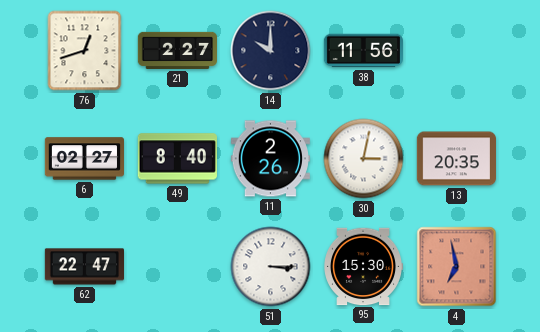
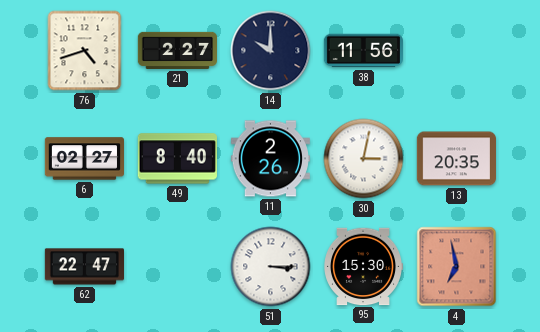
76: 12:42 -> 4:42 (85, 51)
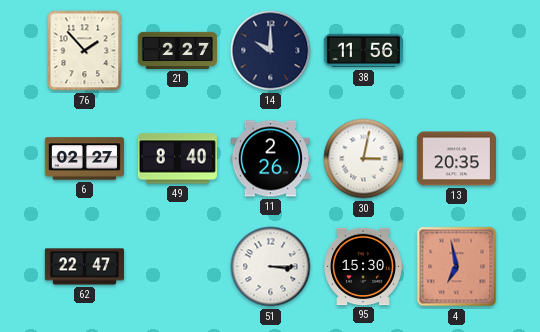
76: 4:42 -> 1:53 (85, 51)
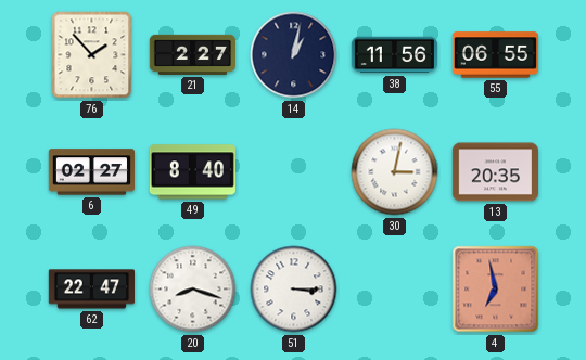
14: 10:00 -> 1:02 (294, 55)
55: none -> 06:55 (495, 55)
11: 2:26 -> none (270, 159)
20: none -> 8:18 (193, 290)
95: 15:30 -> none (363, 267)
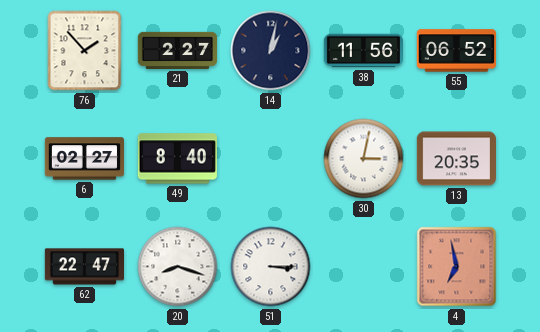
55: 06:55 -> 06:52 (456, 51)
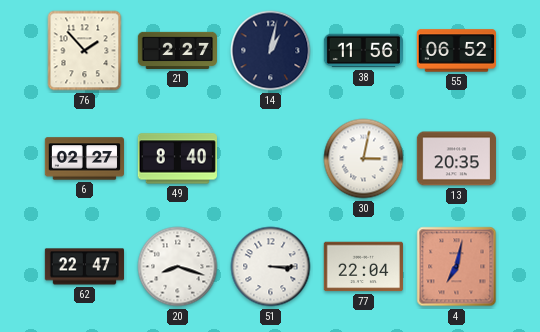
77: none -> 22:04 (363, 267)
4: 6:58 -> 7:02 (457, 267)
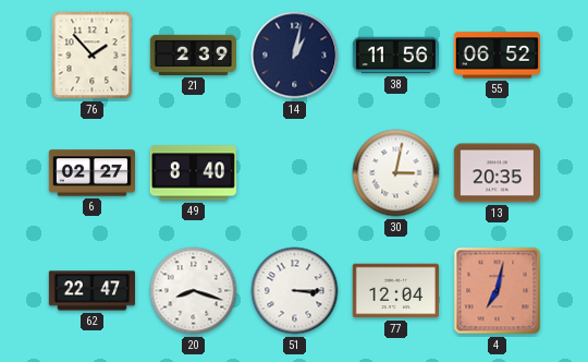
21: 2:27 -> 2:39 (193, 55)
77: 22:04 -> 12:04 (395, 291)
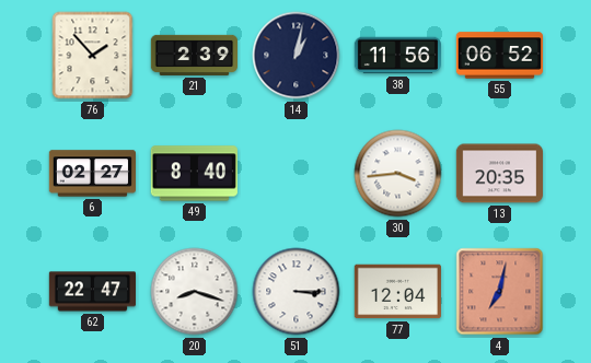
30: 3:02 -> 3:44 (398, 174)
